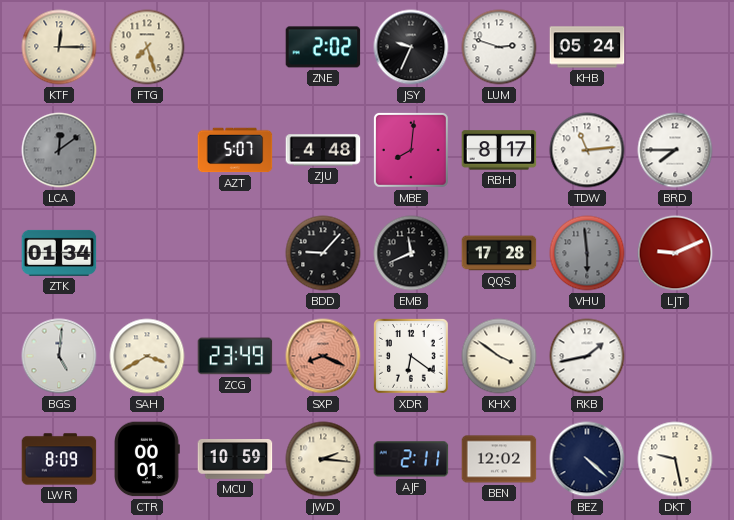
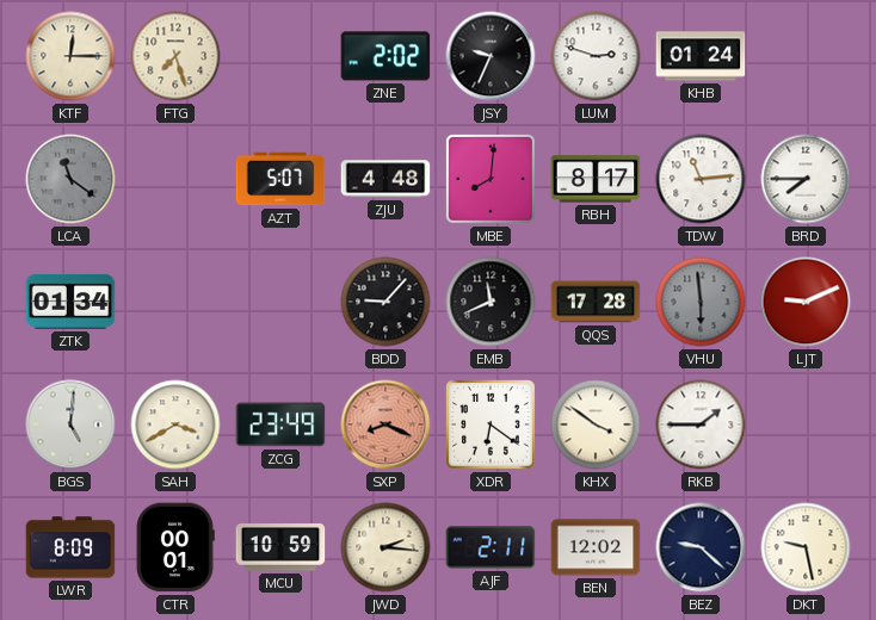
KHB: 05:24 -> 01:24 (701, 56)
LCA: 12:09 -> 11:21 (70, 179)
RKB: 1:43 -> 1:45 (701, 424)
BEZ: 4:22 -> 9:22 (701, 547)
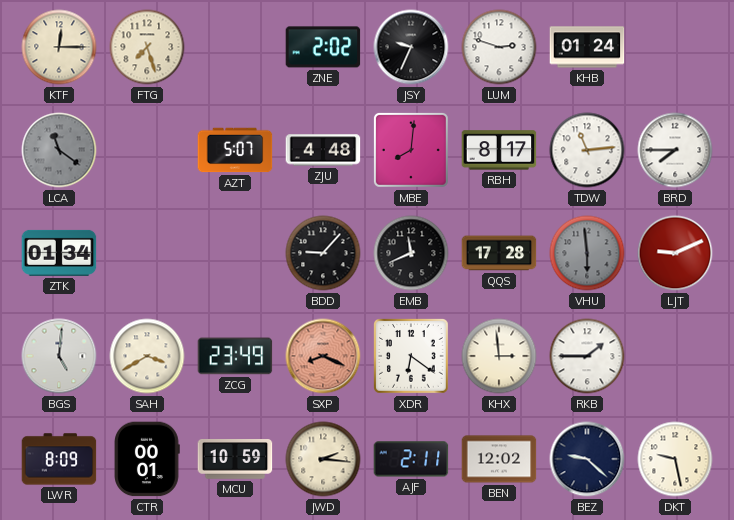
KHX: 3:51 -> 2:59 (499, 356)
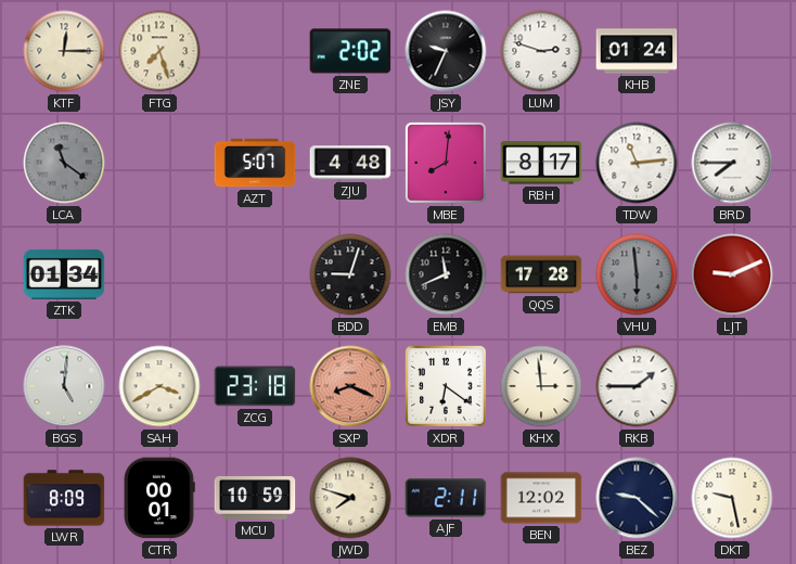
BDD: 9:07 -> 9:03 (350, 274)
ZCG: 23:49 -> 23:18 (255, 386)
JWD: 2:16 -> 7:48 (350, 498)
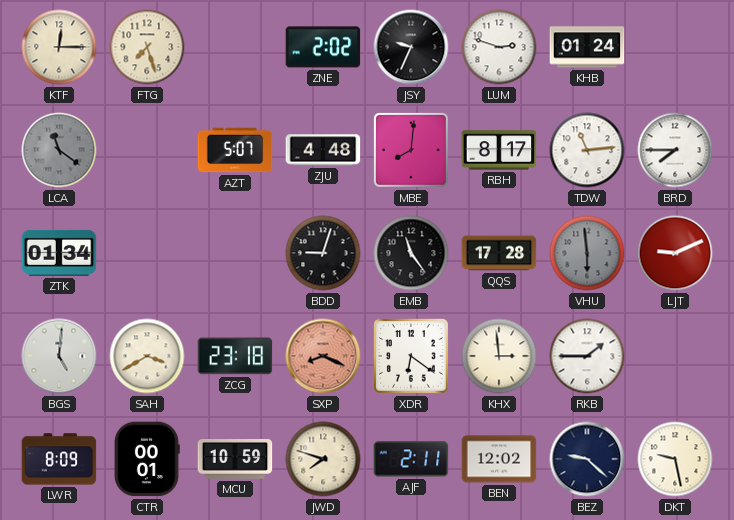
EMB: 11:41 -> 11:24 (411, 253)
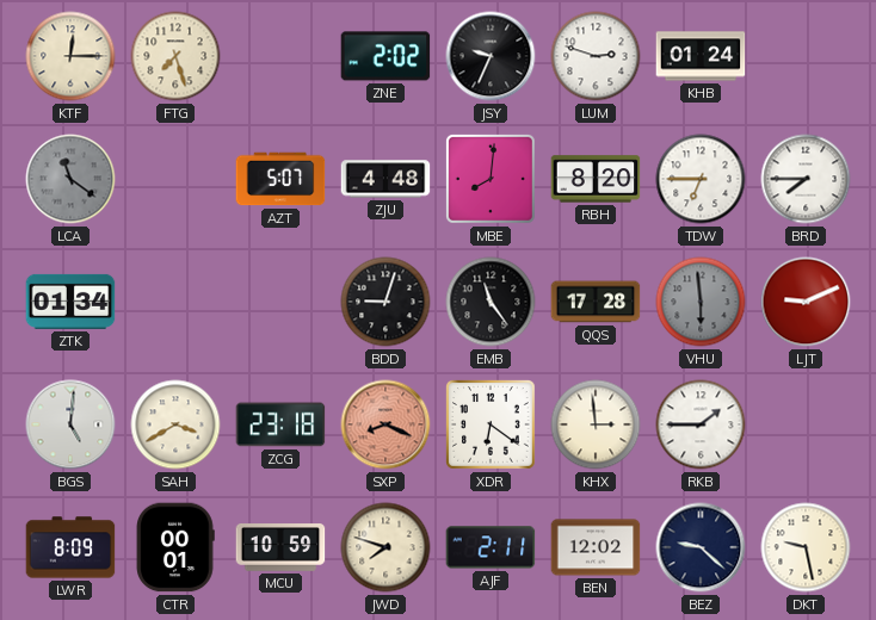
RBH: 8:17 -> 8:20 (596, 179)
TDW: 11:14 -> 6:45 (701, 179)
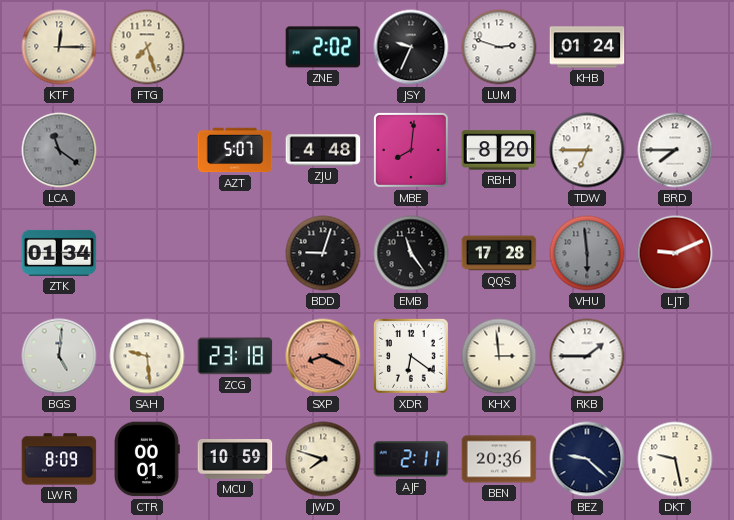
SAH: 3:40 -> 9:29 (147, 356)
BEN: 12:02 -> 20:36 (499, 459)
